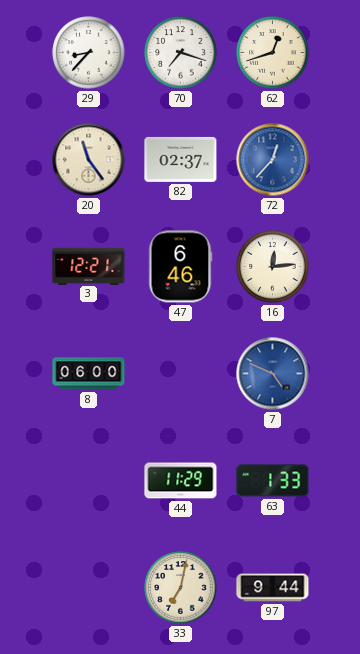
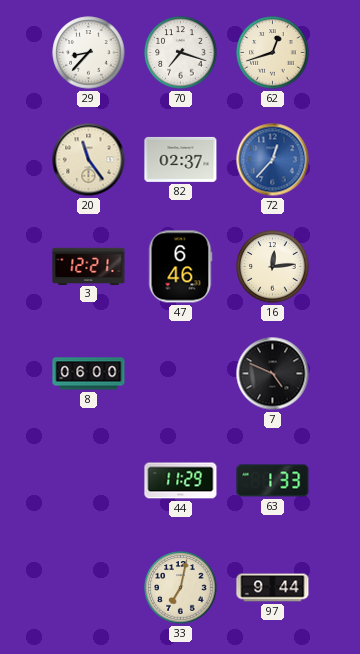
7 dial: blue -> black (273, 374)
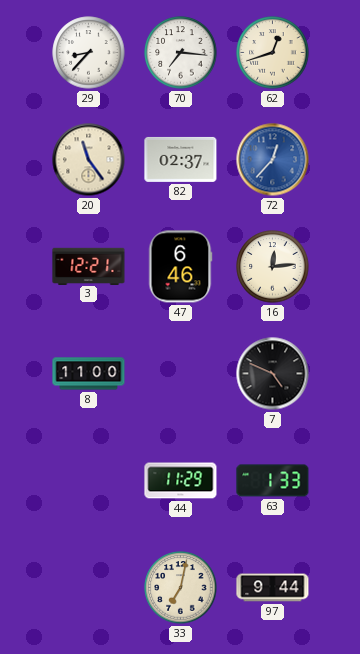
70: 7:18 -> 7:16 (181, 53)
8: 06:00 -> 11:00 (89, 374)
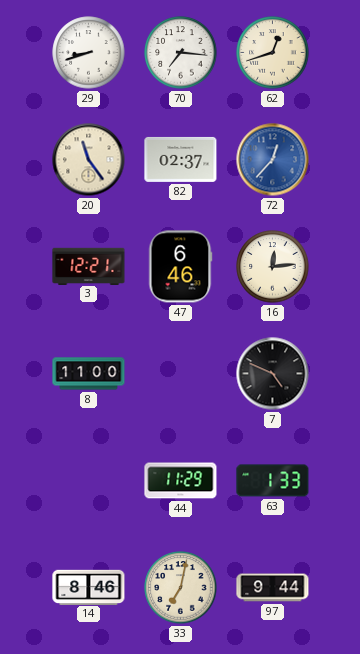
29: 8:37 -> 8:42 (89, 53)
14: none -> 8:46 (89, 587)
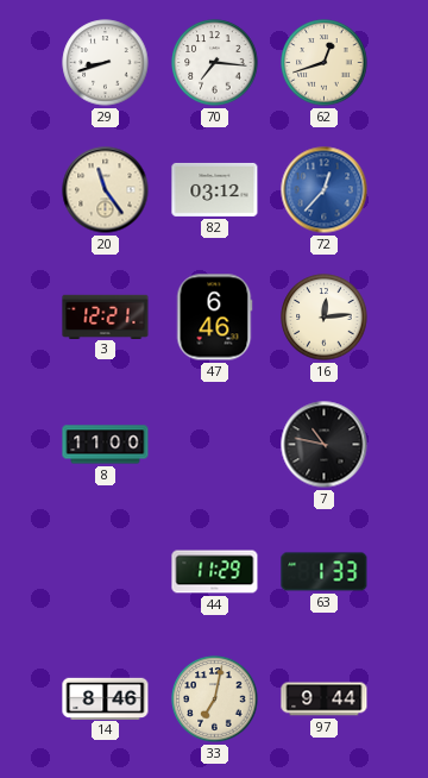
82: 02:37 -> 03:12 (215, 189)
7: 4:49 -> 10:47 (325, 445)
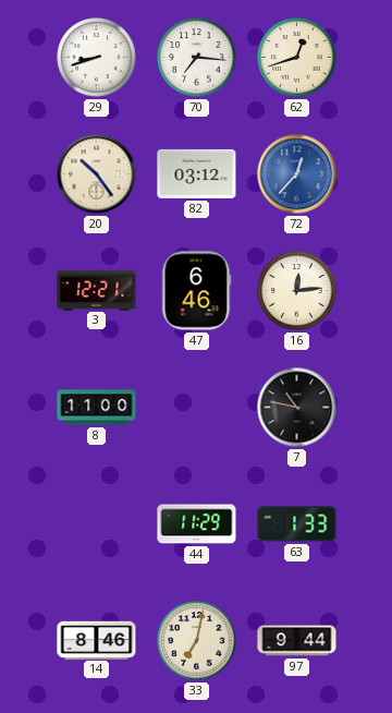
20: 11:24 -> 10:24 (97, 174)
